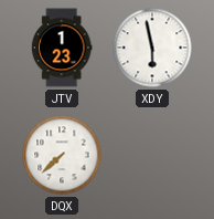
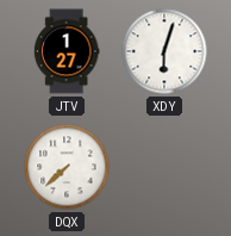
JTV: 1:23 -> 1:27 (67, 51)
XDY: 5:58 -> 6:03 (164, 51)
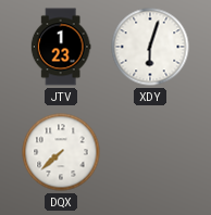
JTV: 1:27 -> 1:23 (61, 47)
